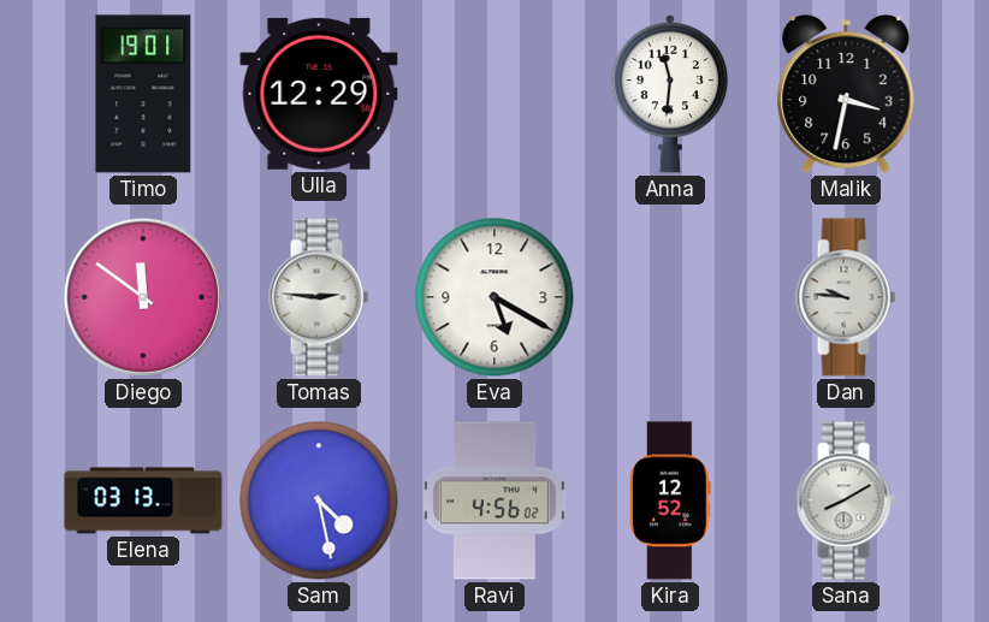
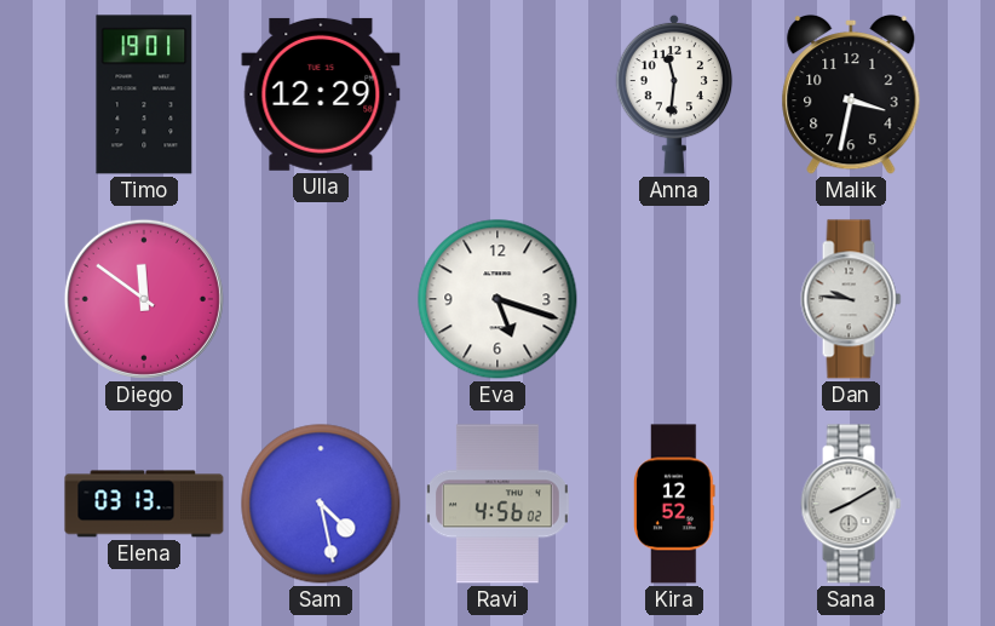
Tomas: 2:46 -> none (319, 297)
Eva: 5:20 -> 5:18 (497, 299)
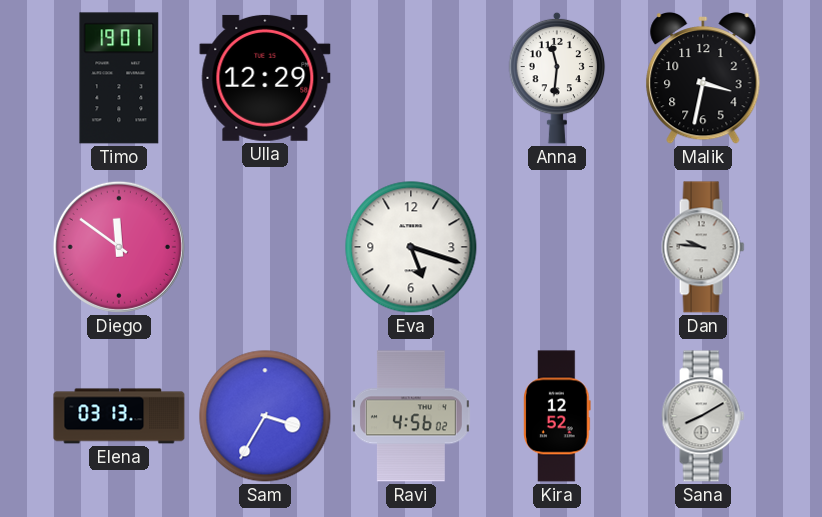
Sam: 4:28 -> 3:35 (265, 416)
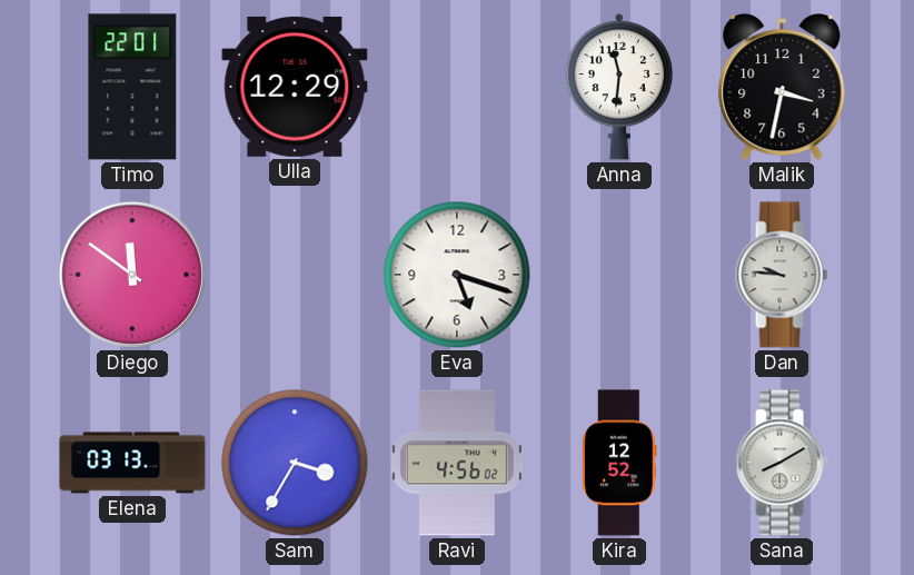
Timo: 19:01 -> 22:01 (132, 87)
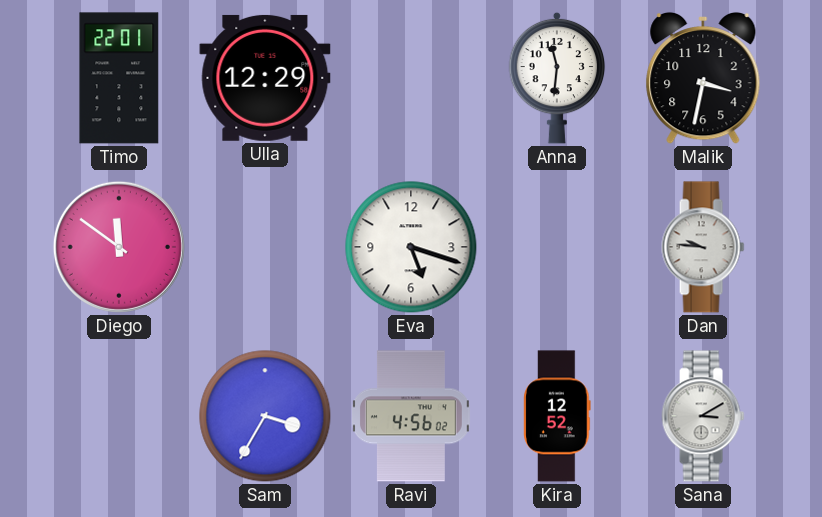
Elena: 03:13 -> none (132, 463)
Sana: 8:10 -> 3:10 (703, 416)
